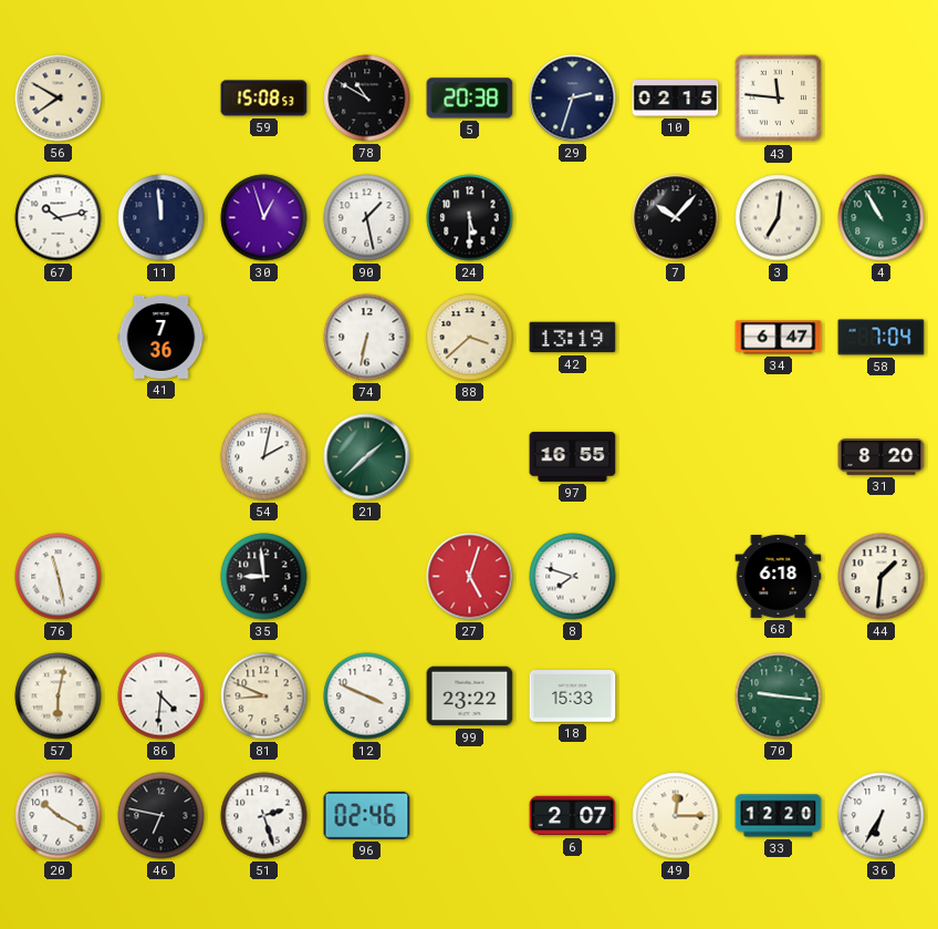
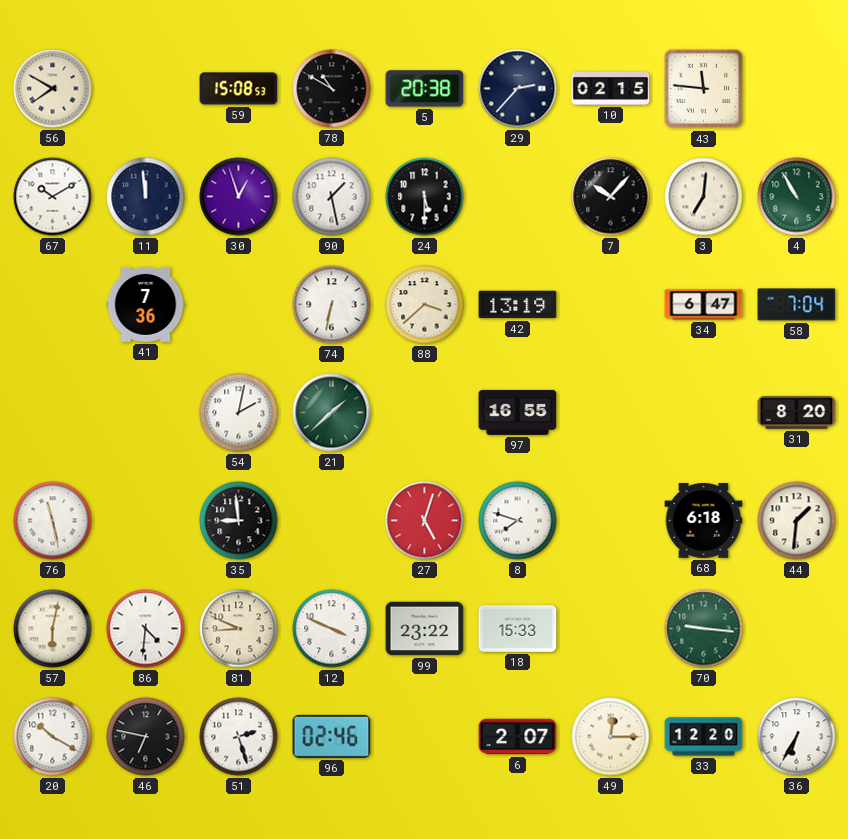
29: 2:33 -> 2:37 (518, 89)
67: 10:13 -> 10:10 (53, 197)
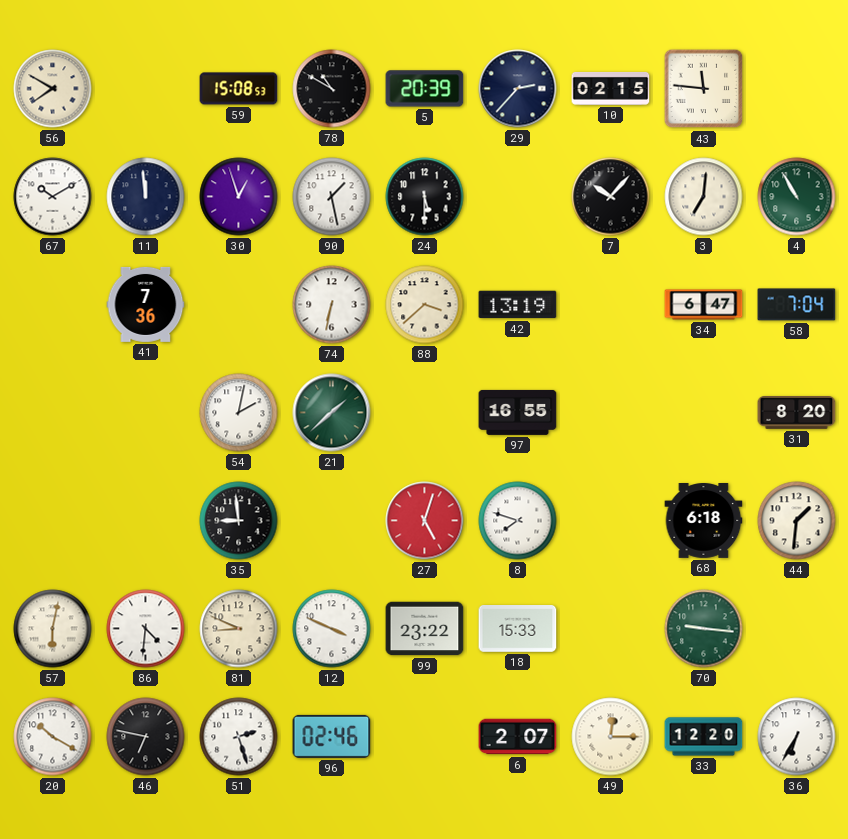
5: 20:38 -> 20:39 (425, 89)
76: 11:28 -> none (53, 521)
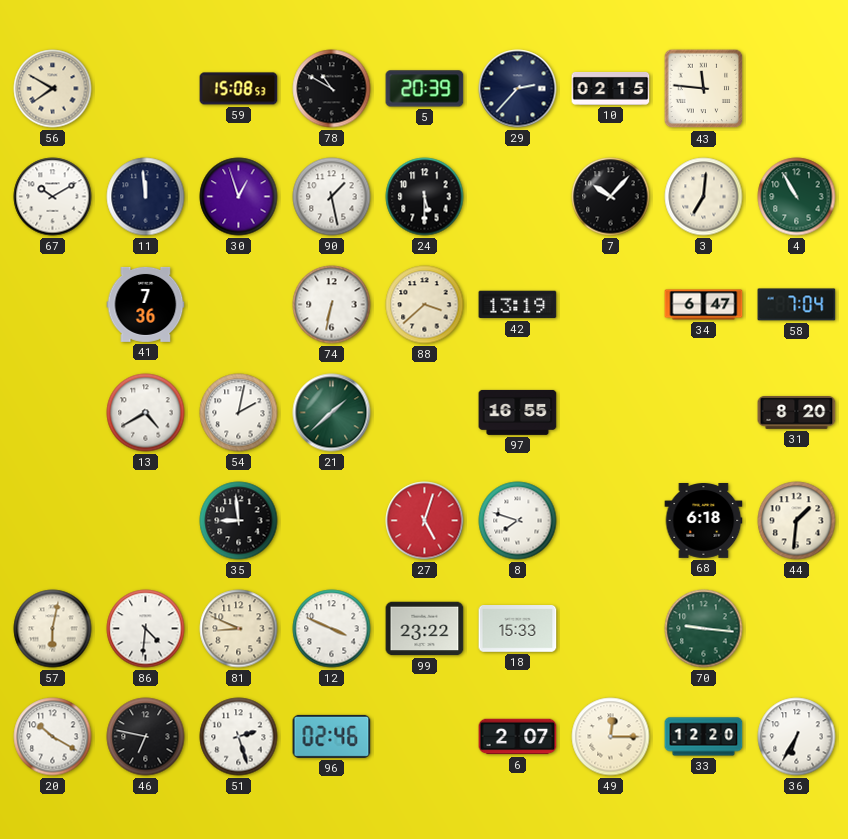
13: none -> 4:40 (146, 413)
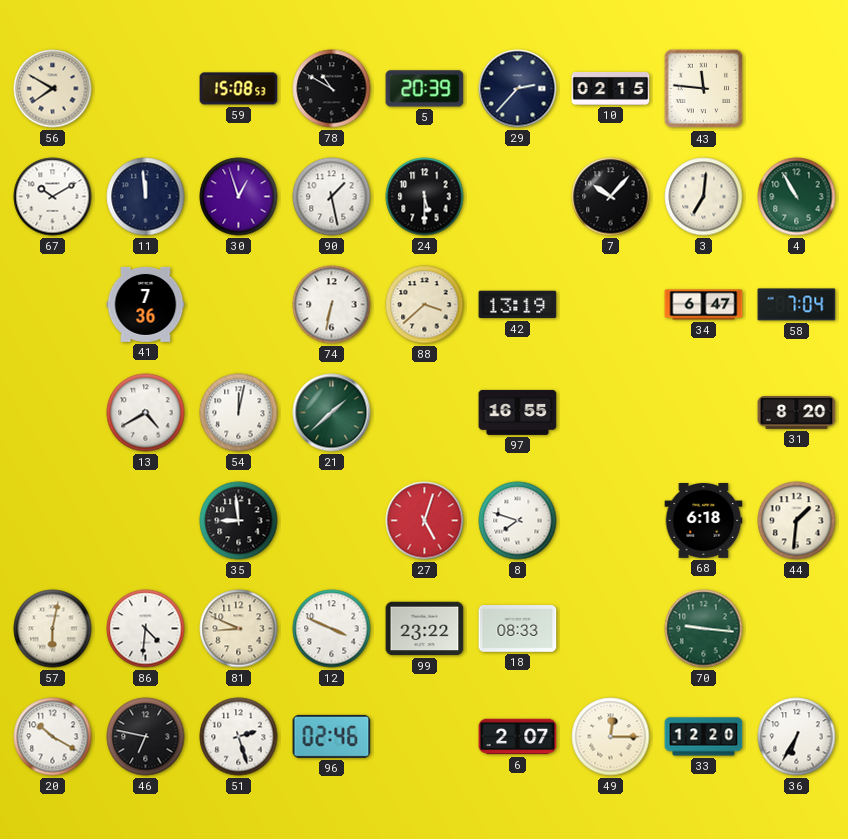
54: 2:02 -> 12:02 (239, 413)
18: 15:33 -> 08:33 (518, 629)
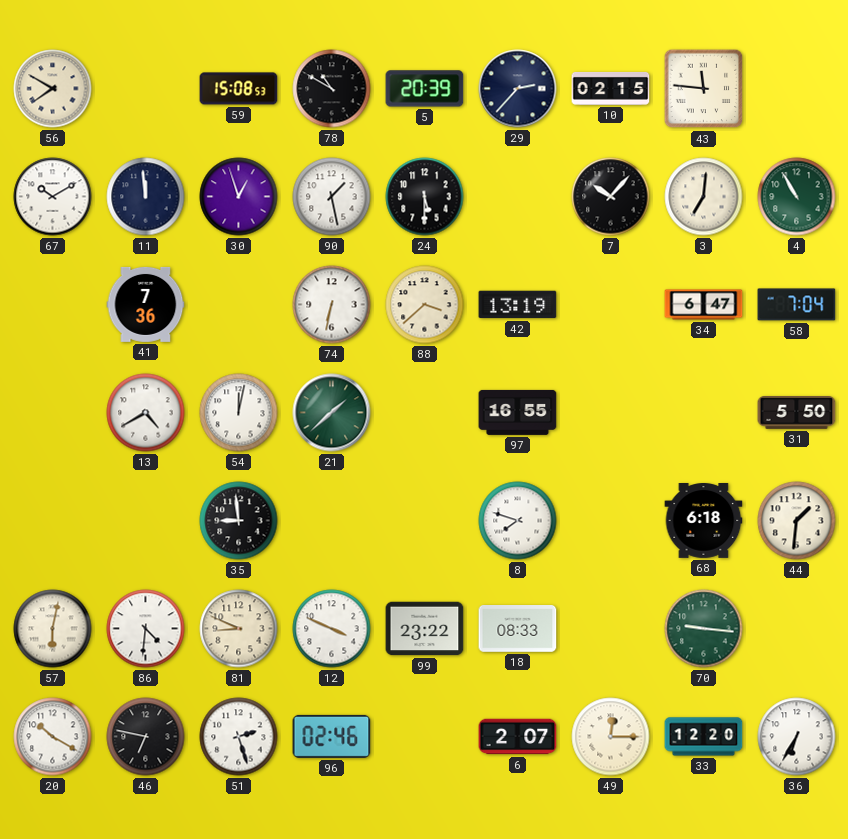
31: 8:20 -> 5:50 (797, 413)
27: 5:03 -> none (425, 521)
